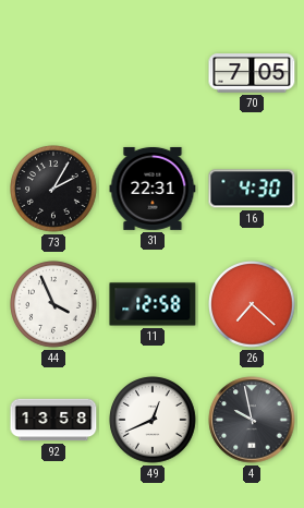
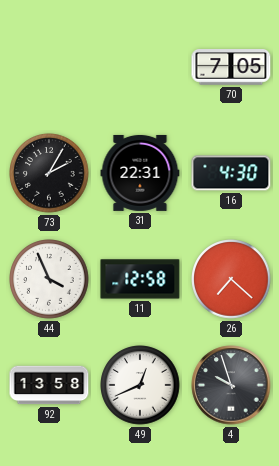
4: 9:58 -> 9:57 (231, 385)
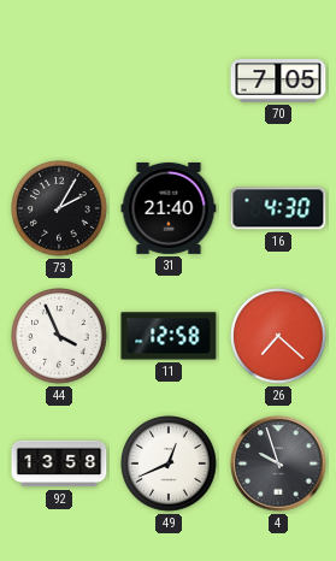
31: 22:31 -> 21:40 (169, 208)
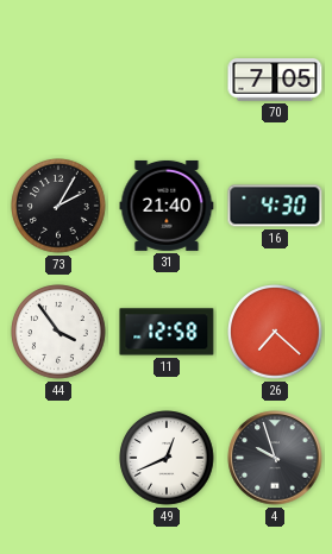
44: 3:56 -> 3:54 (58, 332)
92: 13:58 -> none (59, 463)
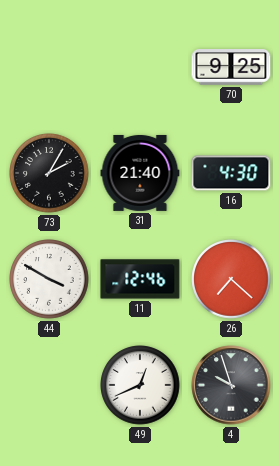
70: 7:05 -> 9:25 (231, 67)
44: 3:54 -> 3:50 (49, 279)
11: 12:58 -> 12:46 (140, 279)
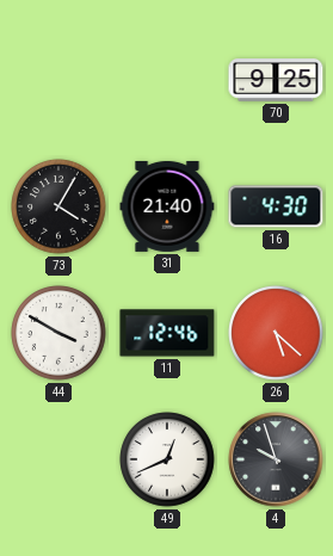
73: 2:05 -> 4:05 (58, 206)
26: 7:22 -> 5:22 (276, 333)
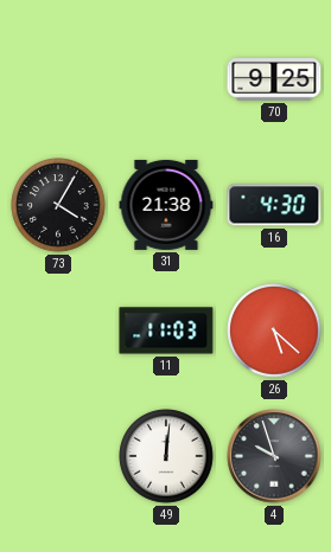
31: 21:40 -> 21:38 (166, 205)
44: 3:50 -> none (58, 333)
11: 12:46 -> 11:03 (166, 330)
49: 12:41 -> 12:01 (166, 456)
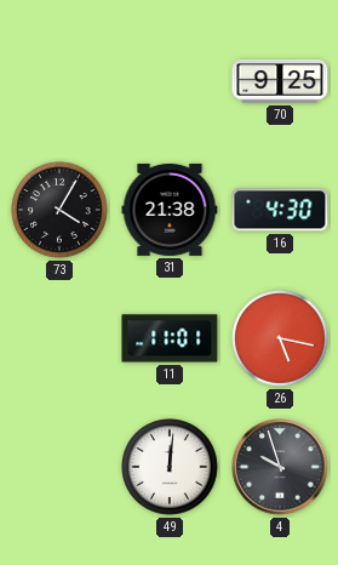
11: 11:03 -> 11:01 (170, 338)
26: 5:22 -> 5:17 (280, 338)
